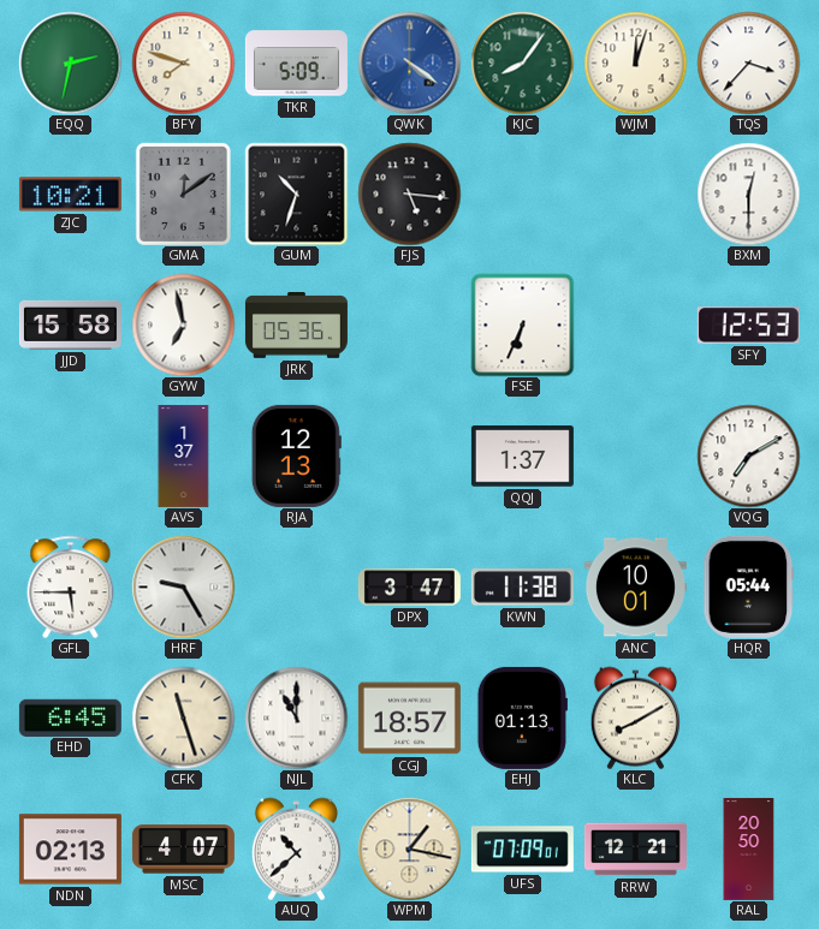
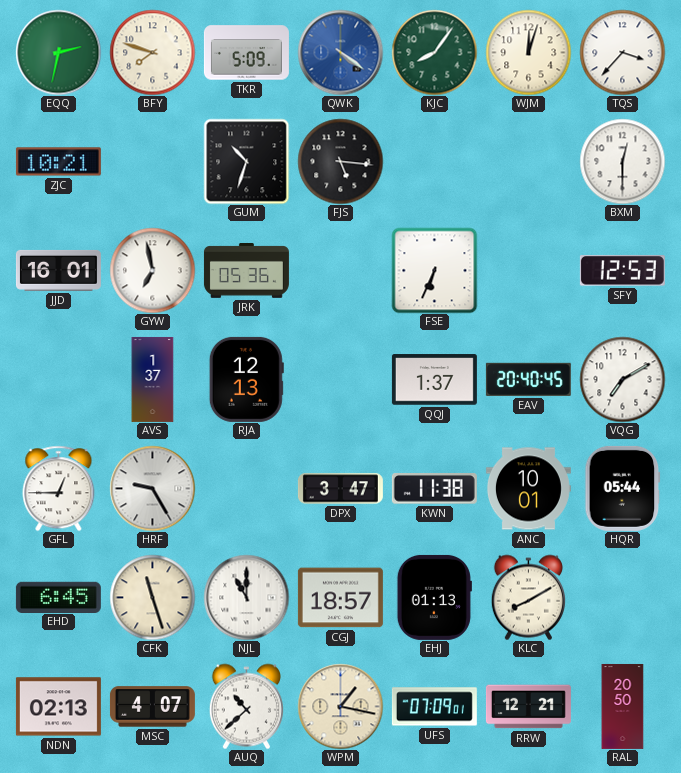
GMA: 12:09 -> none (183, 193)
JJD: 15:58 -> 16:01 (58, 270)
EAV: none -> 20:40 (528, 379)
GFL: 5:45 -> 12:45 (59, 488)
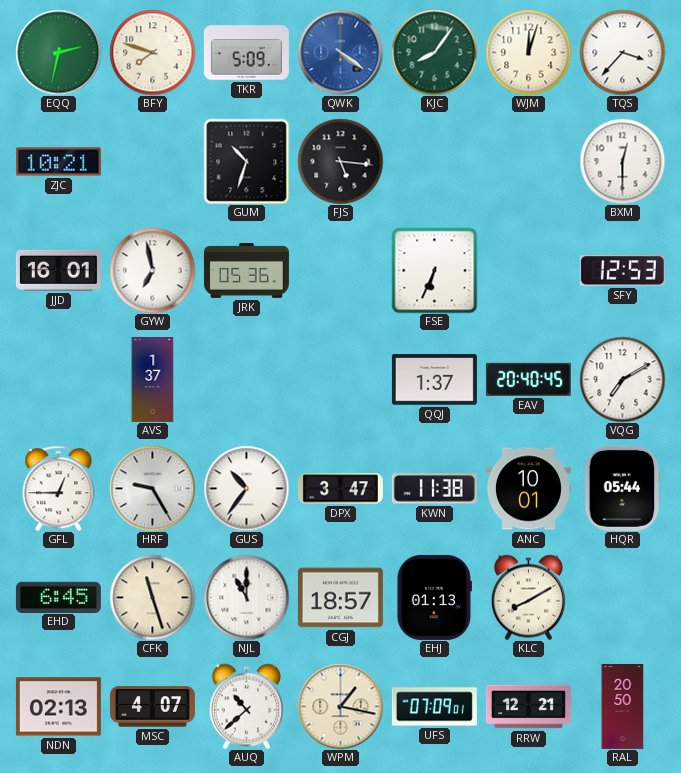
RJA: 12:13 -> none (246, 379)
GUS: none -> 10:36 (246, 488)
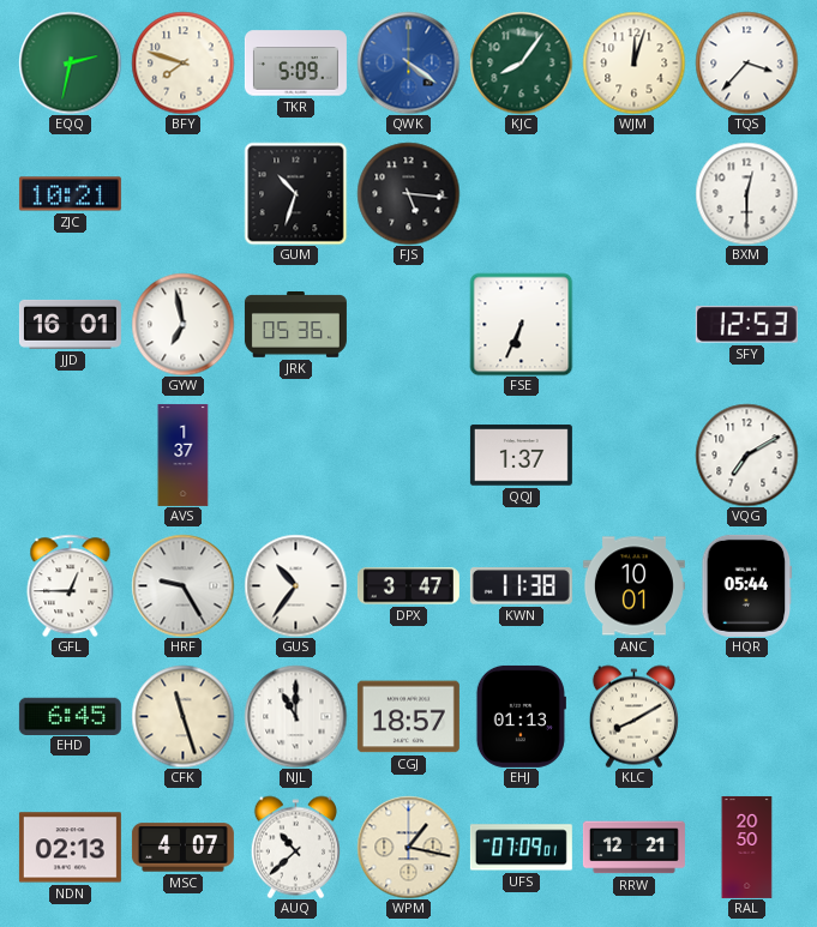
EAV: 20:40 -> none (528, 379)
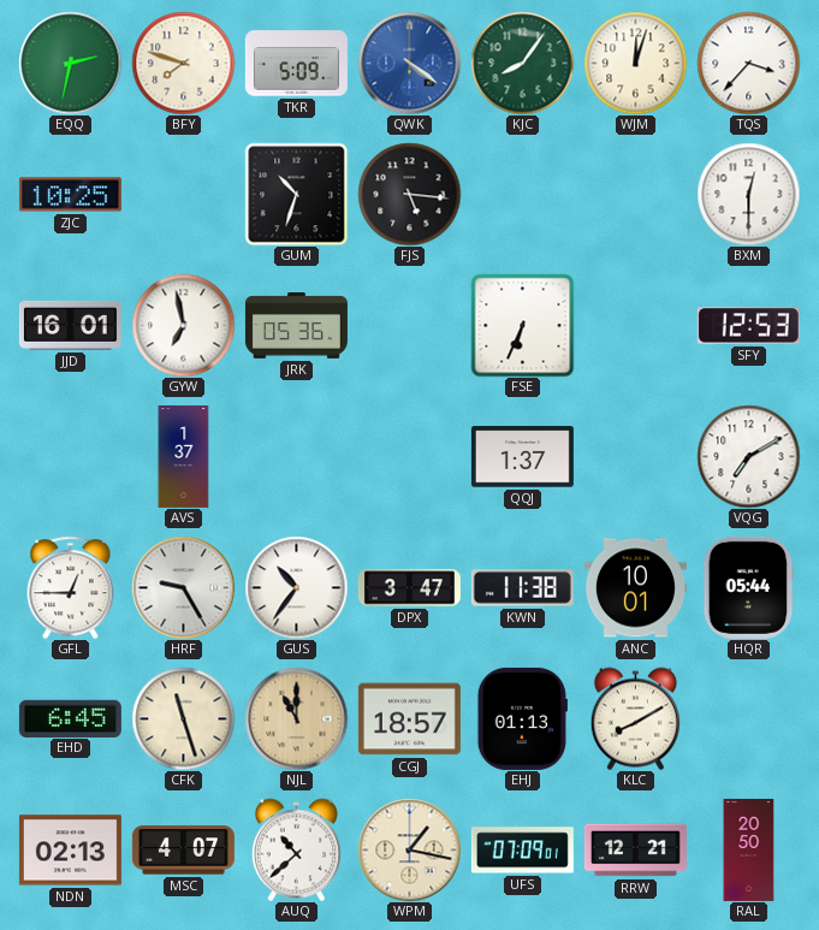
ZJC: 10:21 -> 10:25 (70, 195)
NJL dial: white -> champagne (296, 718)
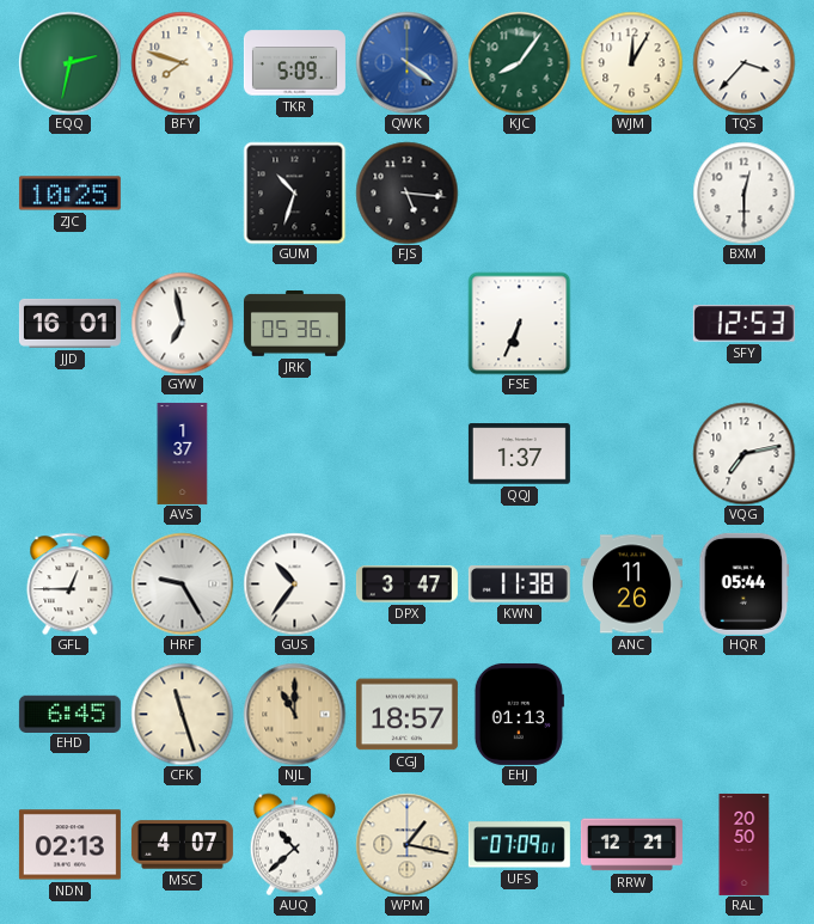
WJM: 12:03 -> 12:05 (631, 62)
VQG: 7:10 -> 7:13 (743, 453)
ANC: 10:01 -> 11:26 (631, 585)
KLC: 8:10 -> none (635, 718)
